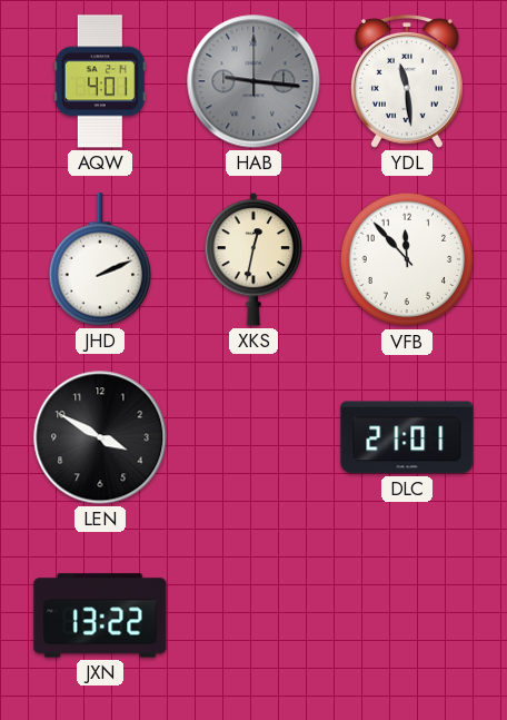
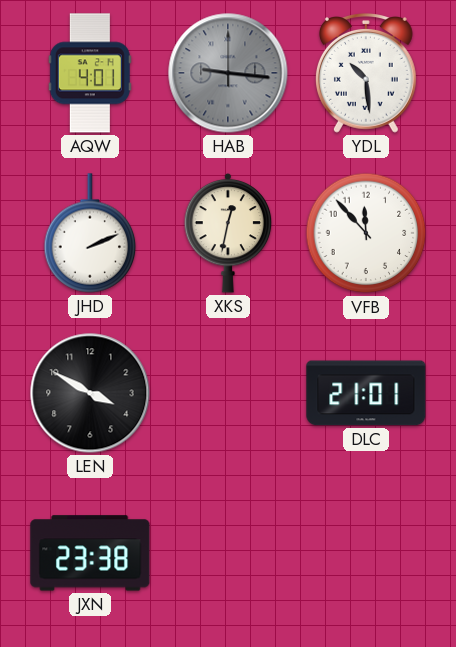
YDL: 11:29 -> 10:29 (366, 73)
JXN: 13:22 -> 23:38 (90, 553)
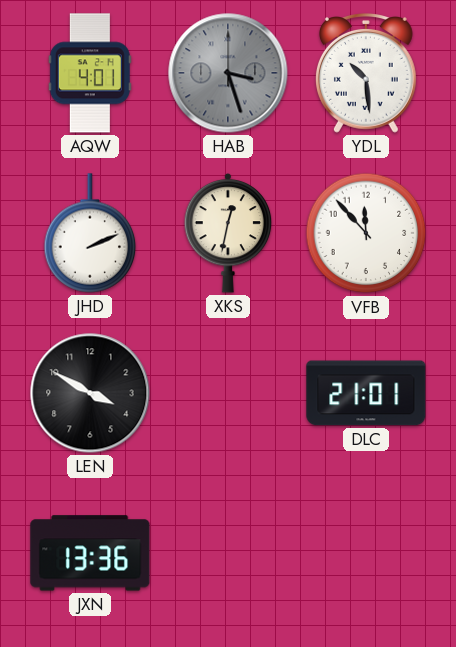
HAB: 9:16 -> 3:27 (228, 73)
JXN: 23:38 -> 13:36 (90, 553)
